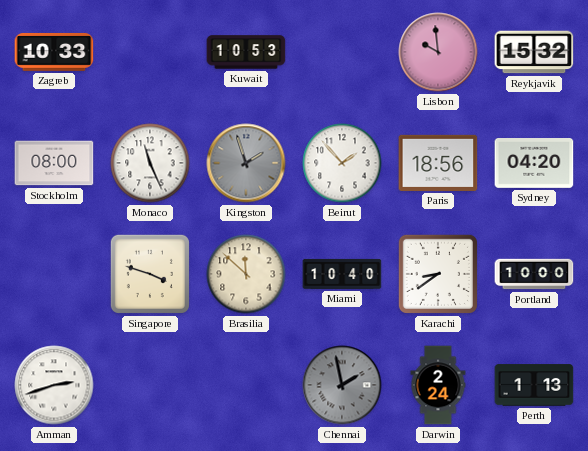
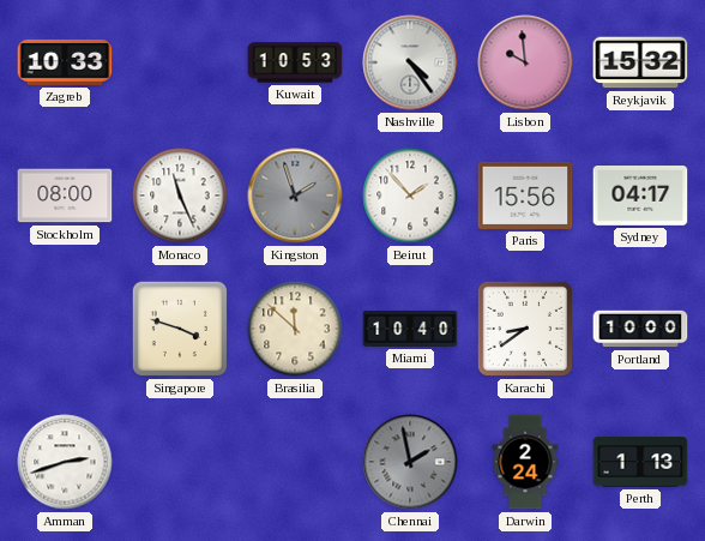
Nashville: none -> 4:24 (410, 62)
Paris: 18:56 -> 15:56 (525, 196)
Sydney: 04:20 -> 04:17 (640, 197)
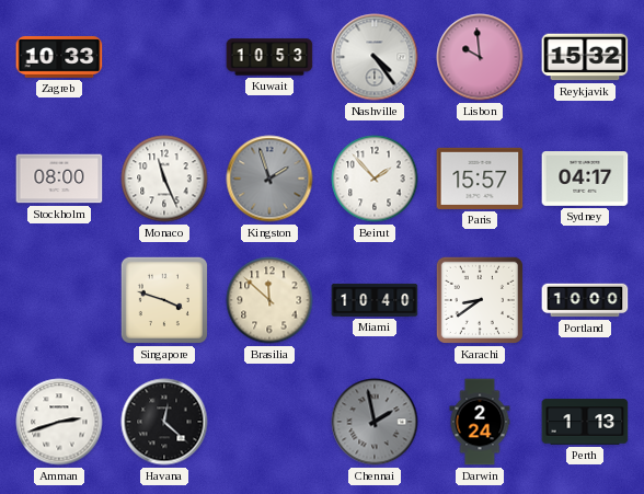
Paris: 15:56 -> 15:57 (480, 179)
Havana: none -> 12:22 (164, 422)
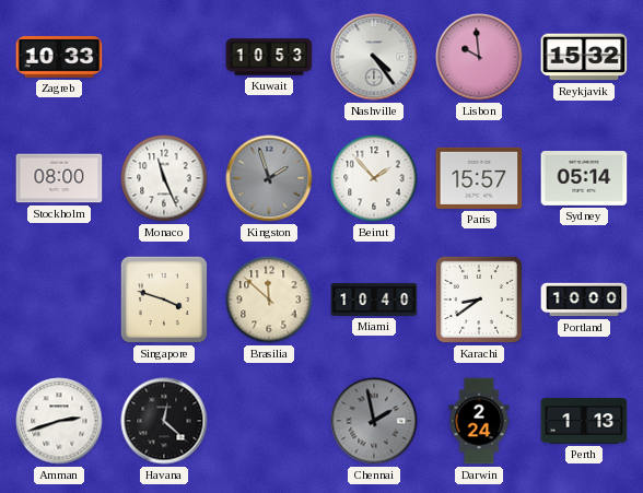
Sydney: 04:17 -> 05:14 (584, 179)
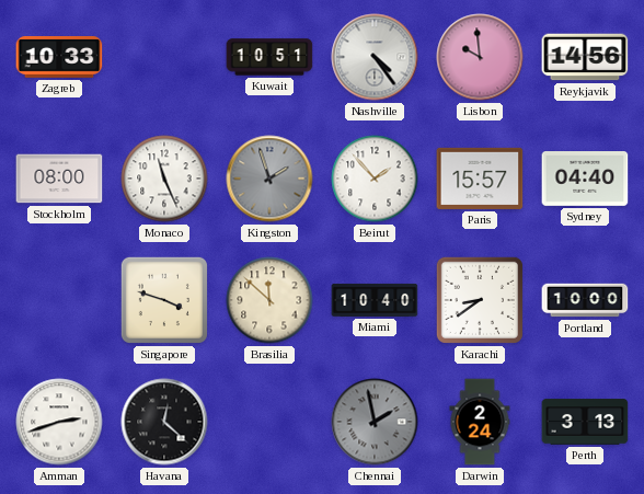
Kuwait: 10:53 -> 10:51 (269, 57)
Reykjavik: 15:32 -> 14:56 (585, 57)
Sydney: 05:14 -> 04:40 (585, 180)
Perth: 1:13 -> 3:13 (585, 422)
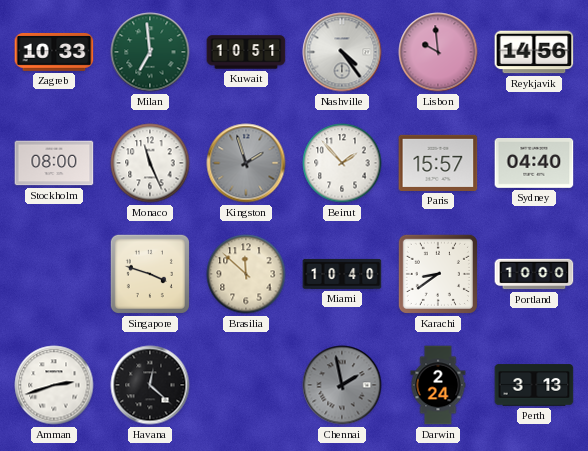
Milan: none -> 6:59 (150, 52)
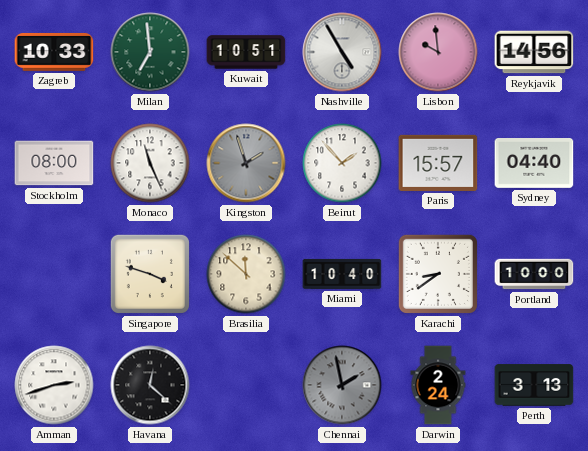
Nashville: 4:24 -> 4:55 (342, 52)
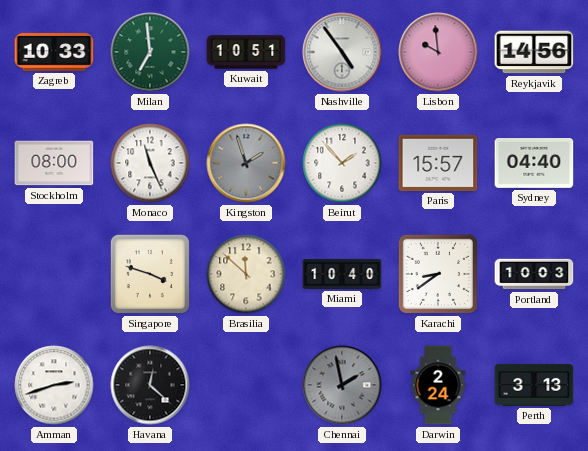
Nashville: 4:55 -> 4:54 (342, 52)
Portland: 10:00 -> 10:03 (534, 274)
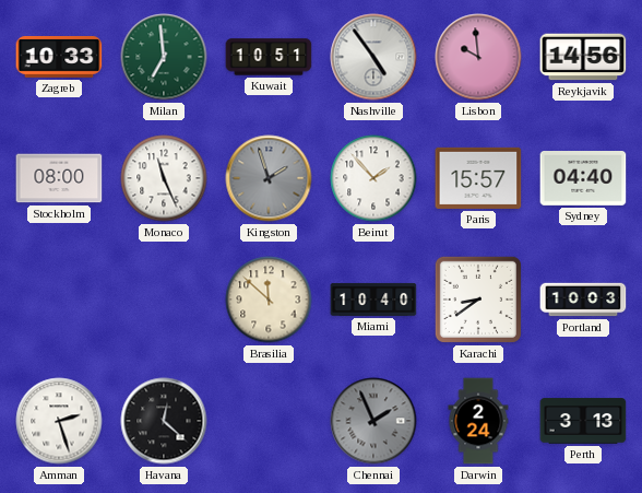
Singapore: 3:48 -> none (150, 274)
Amman: 2:42 -> 2:27 (59, 421)
Chennai: 1:58 -> 1:56 (373, 421)
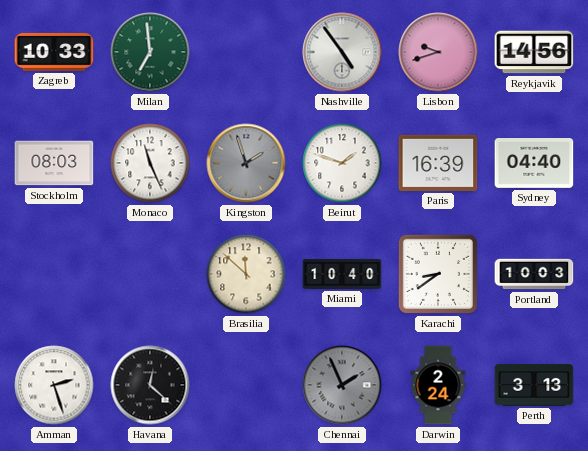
Kuwait: 10:51 -> none (269, 57)
Lisbon: 9:59 -> 9:42 (438, 52)
Stockholm: 08:00 -> 08:03 (54, 163)
Beirut: 1:53 -> 1:48 (342, 163)
Paris: 15:57 -> 16:39 (438, 163)
